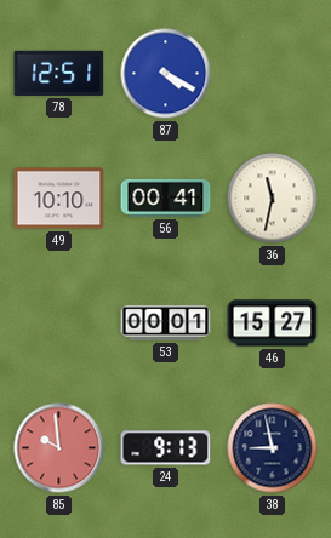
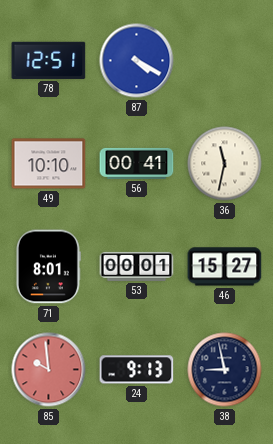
71: none -> 8:01 (48, 267)
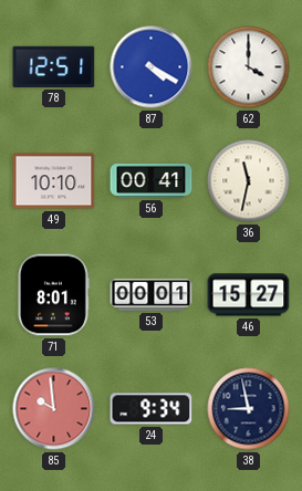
62: none -> 4:00 (249, 67)
24: 9:13 -> 9:34 (152, 409)
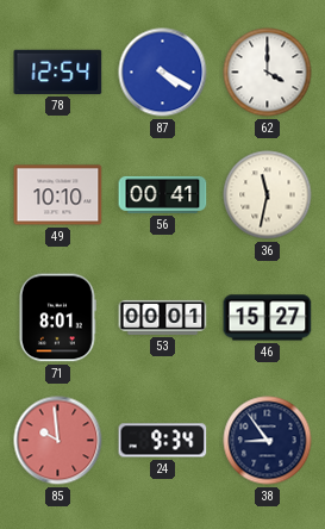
78: 12:51 -> 12:54 (58, 71)
38: 8:58 -> 8:54 (268, 441)
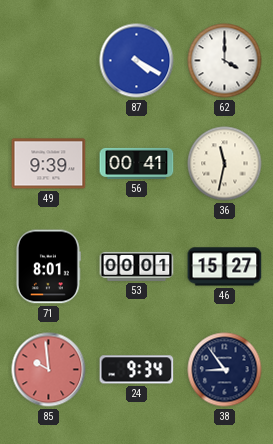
78: 12:54 -> none (58, 71)
49: 10:10 -> 9:39 (49, 164)
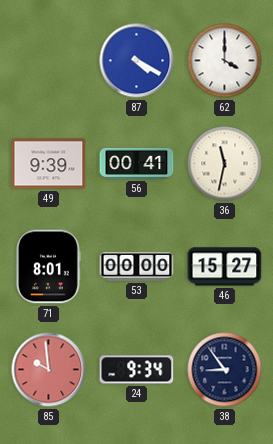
53: 00:01 -> 00:00 (137, 266)
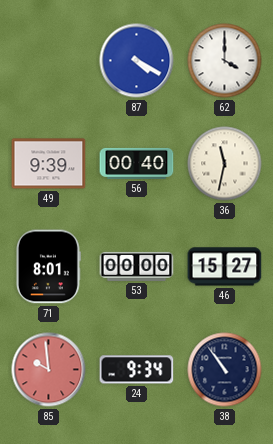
56: 00:41 -> 00:40 (137, 163)
38: 8:54 -> 10:54 (225, 370)
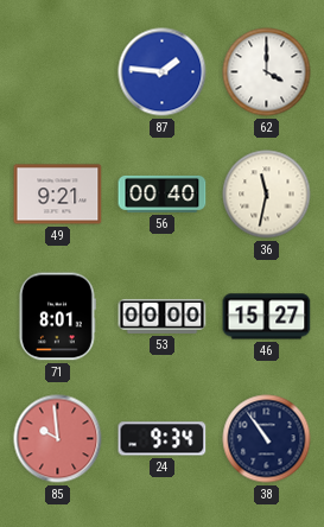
87: 4:20 -> 1:46 (163, 72)
49: 9:39 -> 9:21 (58, 195)
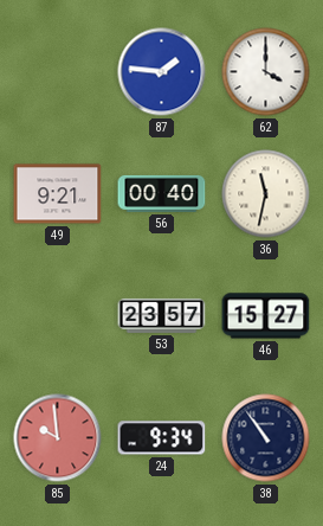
71: 8:01 -> none (57, 317)
53: 00:00 -> 23:57 (162, 315)
